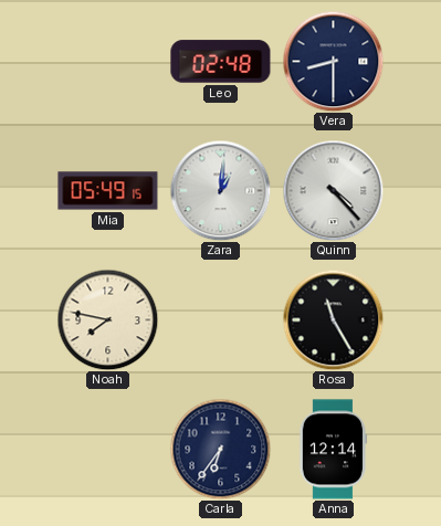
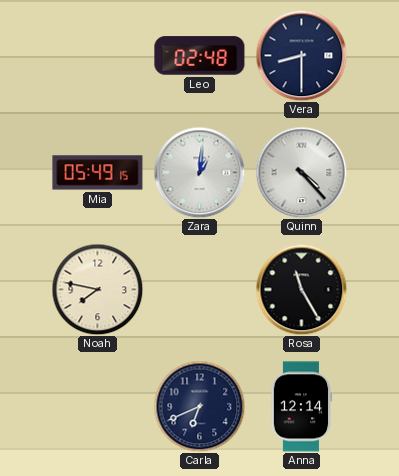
Carla: 6:36 -> 6:41 (199, 406)
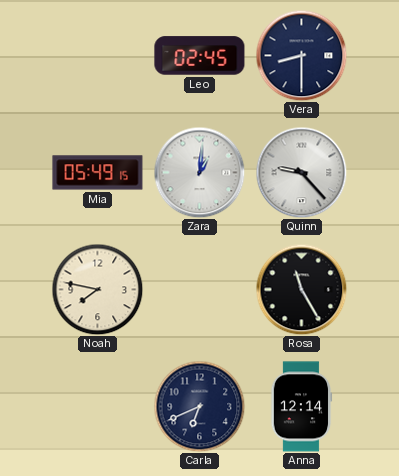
Leo: 02:48 -> 02:45 (200, 56)
Quinn: 4:23 -> 9:23 (301, 172)
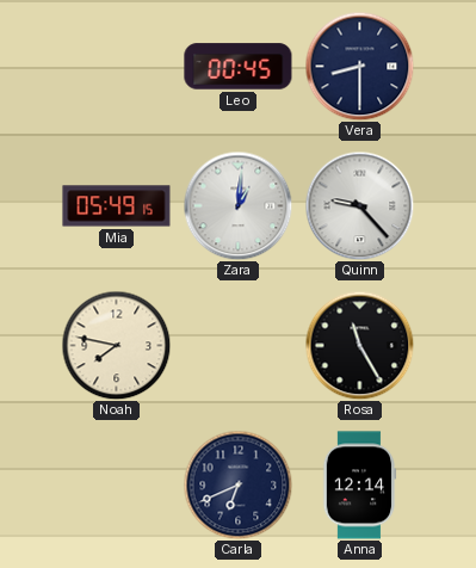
Leo: 02:45 -> 00:45 (239, 67)
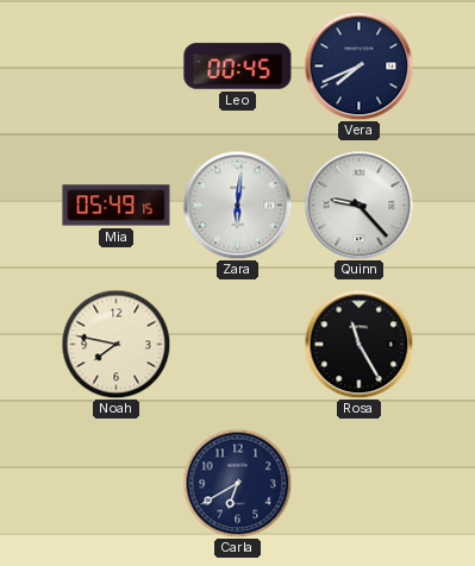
Vera: 8:30 -> 7:41 (358, 65)
Zara: 1:01 -> 6:01 (237, 205)
Carla: 6:41 -> 6:40 (237, 483)
Anna: 12:14 -> none (359, 486)
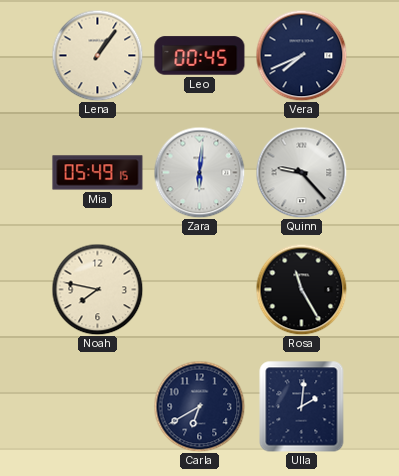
Lena: none -> 1:06 (97, 55)
Ulla: none -> 2:01 (302, 407)
